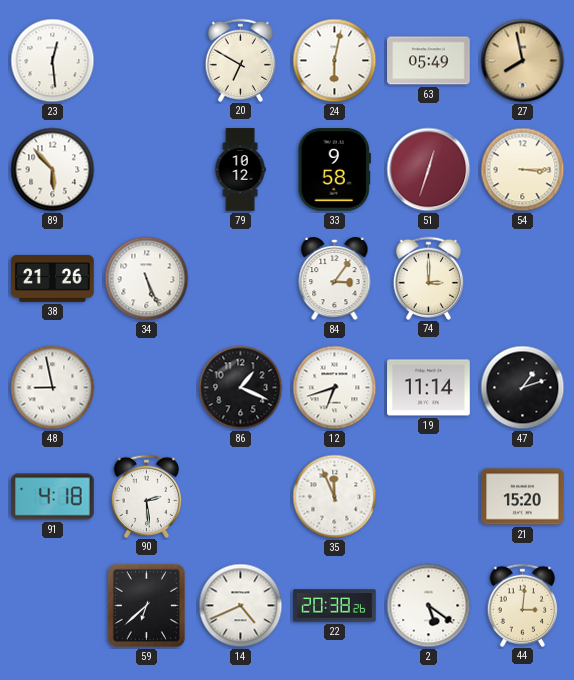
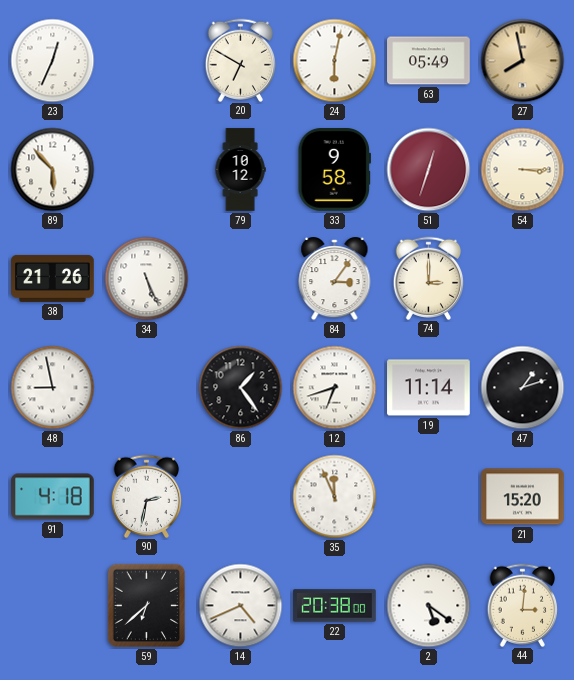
23: 12:29 -> 12:34 (53, 61)
86: 1:19 -> 1:24 (241, 388)
90: 2:29 -> 2:32 (147, 496)
22: 20:38:26 -> 20:38:00 (335, 606)
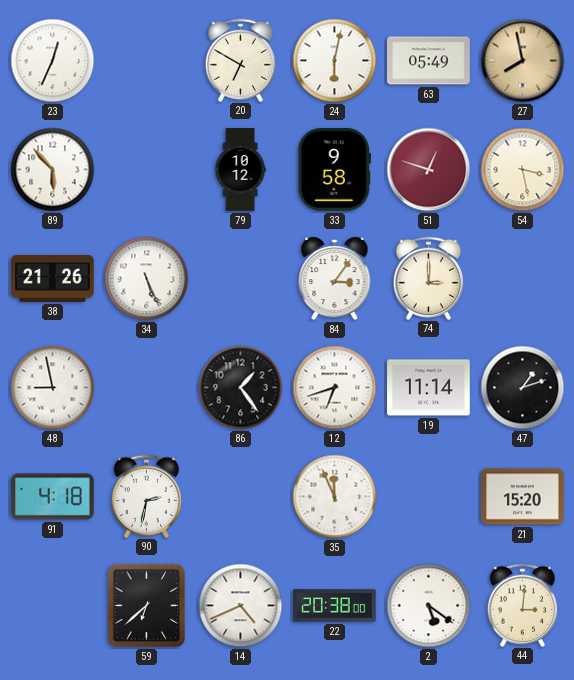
51: 12:33 -> 12:48 (429, 170)
54: 3:15 -> 3:28 (523, 170)
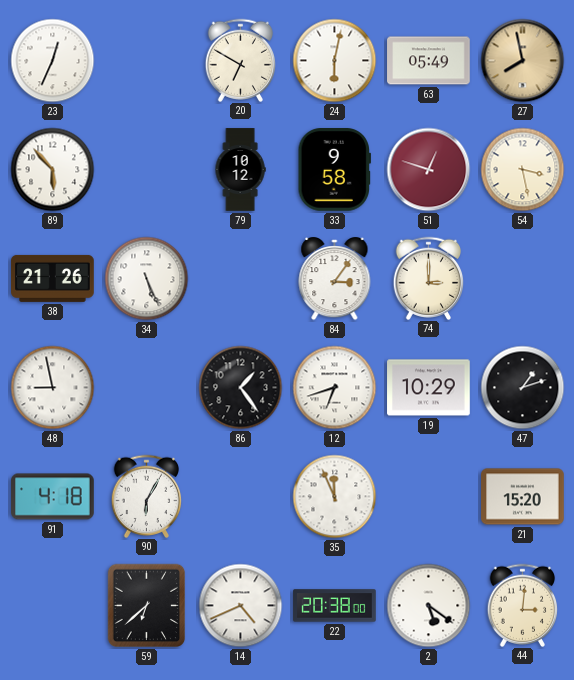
19: 11:14 -> 10:29 (429, 388)
90: 2:32 -> 6:05 (147, 496)
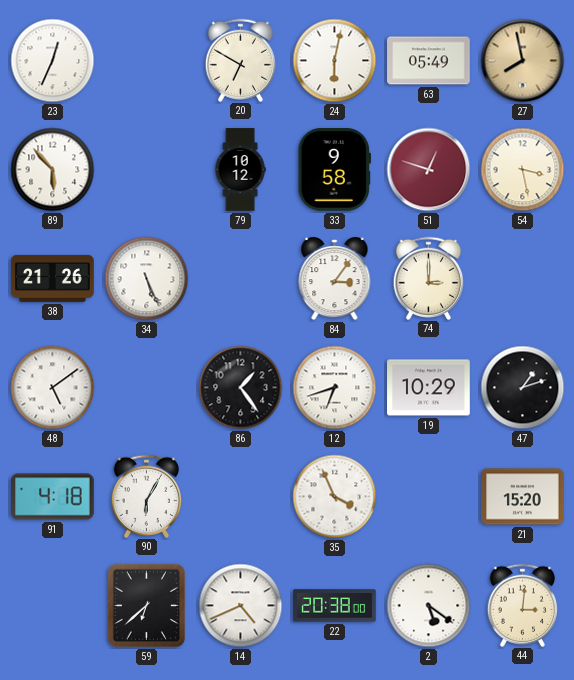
48: 8:58 -> 5:09 (53, 388)
35: 11:56 -> 3:56 (335, 497)
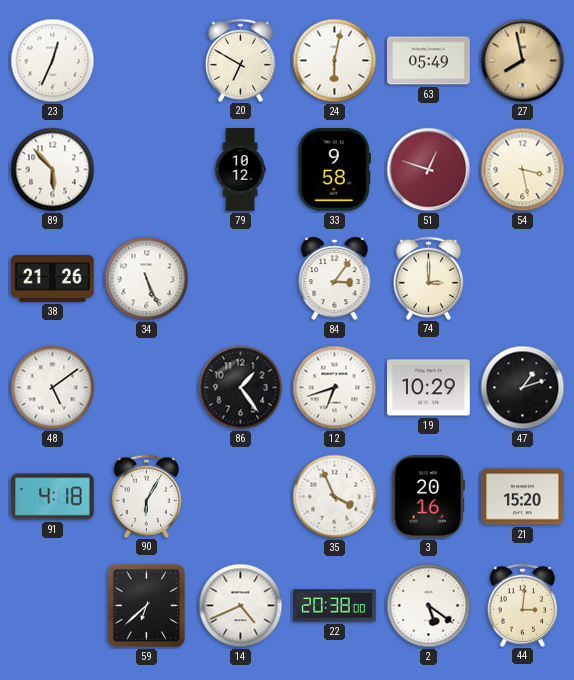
3: none -> 20:16 (428, 497)
